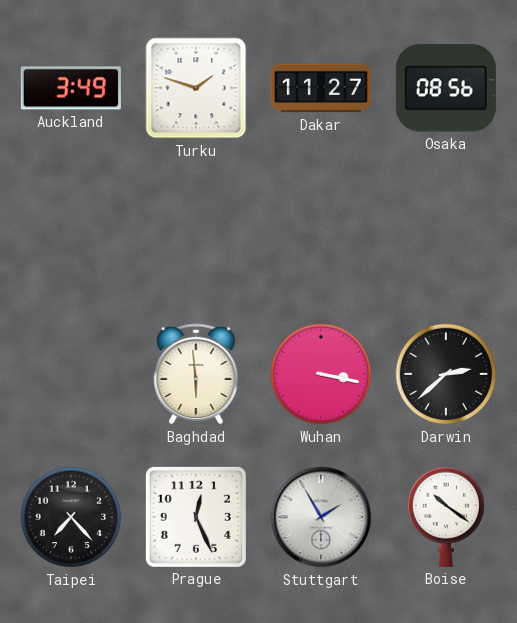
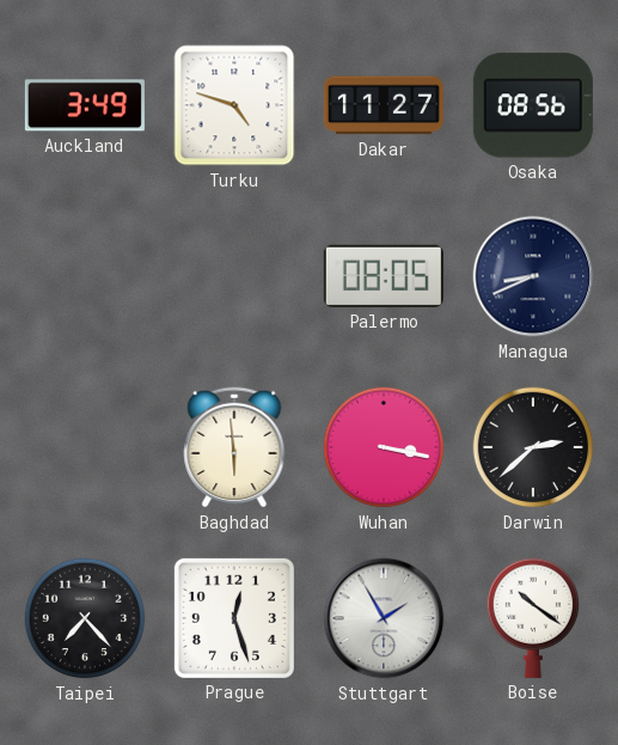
Turku: 1:48 -> 4:48 (234, 105)
Palermo: none -> 08:05 (384, 276)
Managua: none -> 8:41 (533, 276)
Prague: 12:26 -> 12:27 (234, 618)
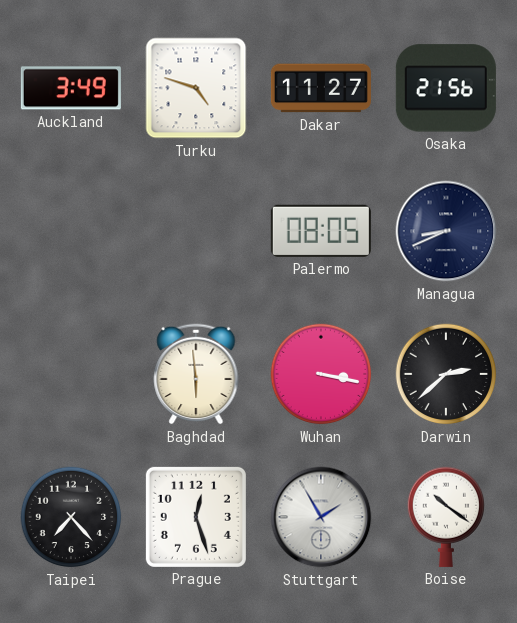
Osaka: 08:56 -> 21:56 (446, 88)
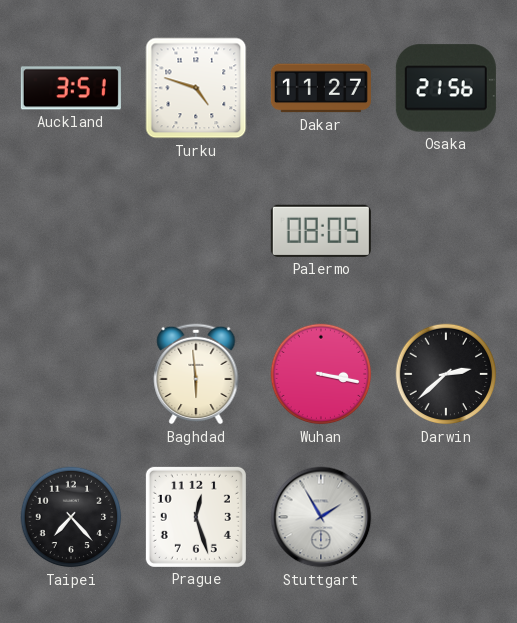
Auckland: 3:49 -> 3:51 (71, 88)
Managua: 8:41 -> none (446, 231)
Boise: 10:21 -> none (445, 517)
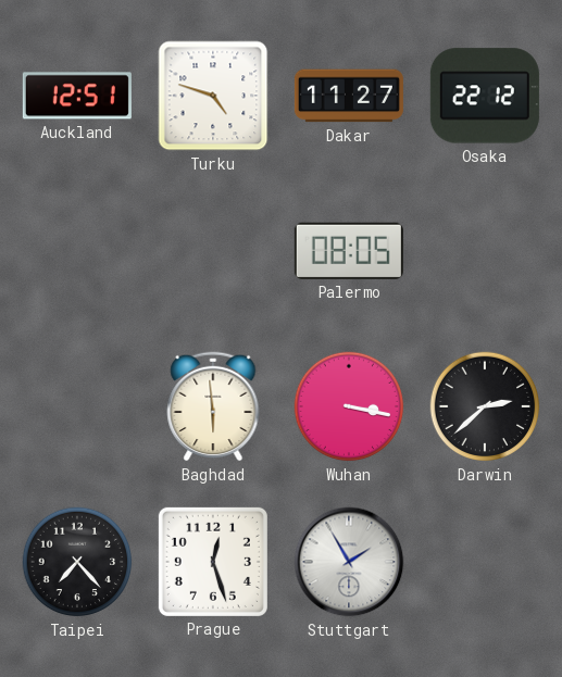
Auckland: 3:51 -> 12:51 (77, 96)
Osaka: 21:56 -> 22:12 (485, 96)
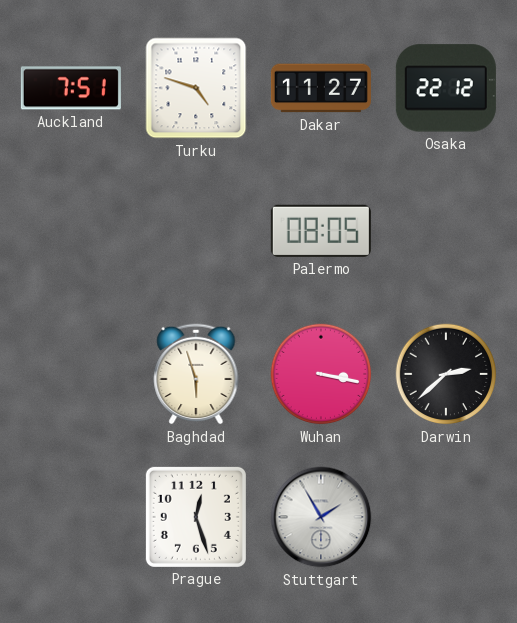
Auckland: 12:51 -> 7:51 (71, 88)
Baghdad: 5:59 -> 5:57 (196, 374)
Taipei: 7:23 -> none (77, 562)
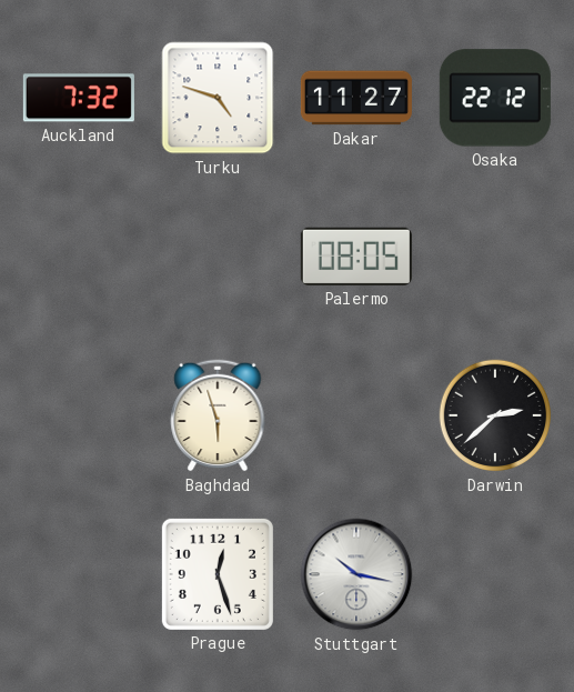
Auckland: 7:51 -> 7:32 (79, 98)
Wuhan: 3:17 -> none (321, 374)
Stuttgart: 1:55 -> 10:17 (356, 574)
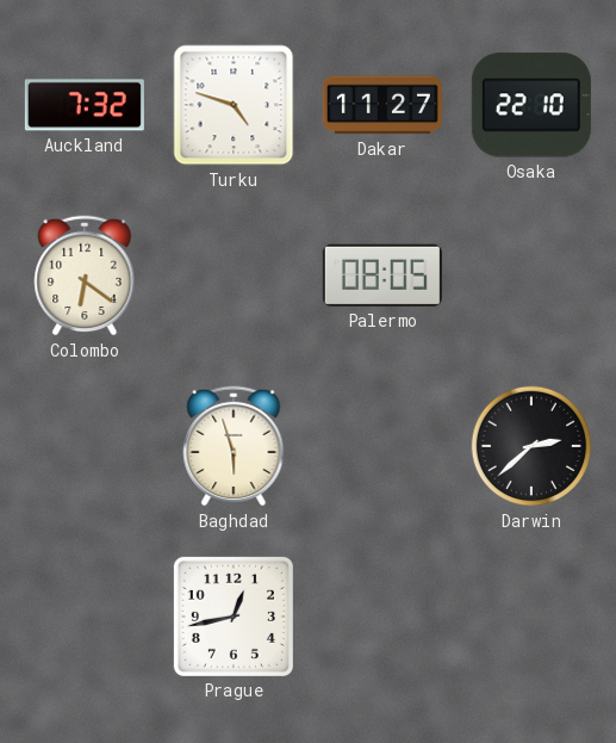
Osaka: 22:12 -> 22:10 (531, 105)
Colombo: none -> 6:21 (85, 275)
Prague: 12:27 -> 12:43 (234, 617)
Stuttgart: 10:17 -> none (356, 574)
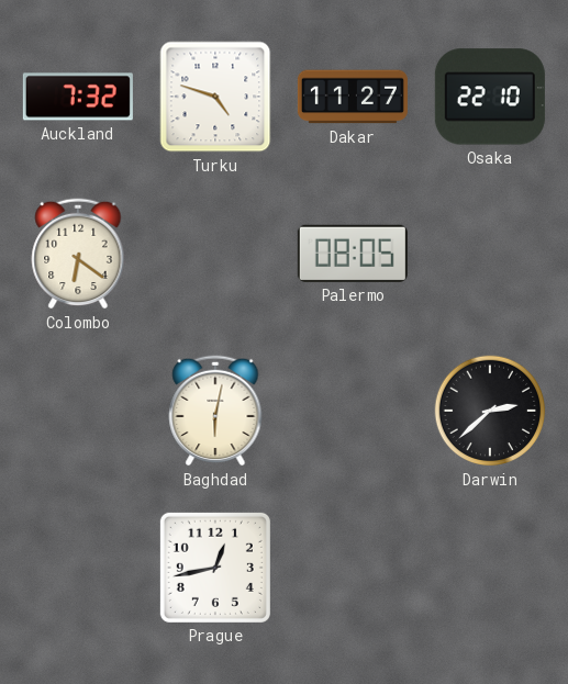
Baghdad: 5:57 -> 6:02 (215, 411)
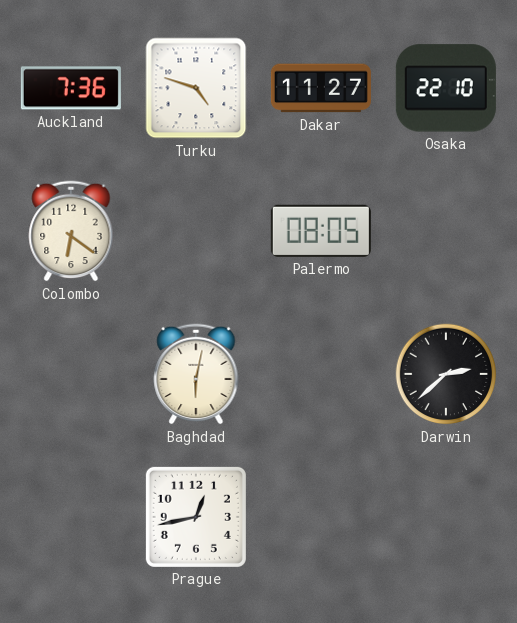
Auckland: 7:32 -> 7:36 (71, 88)
